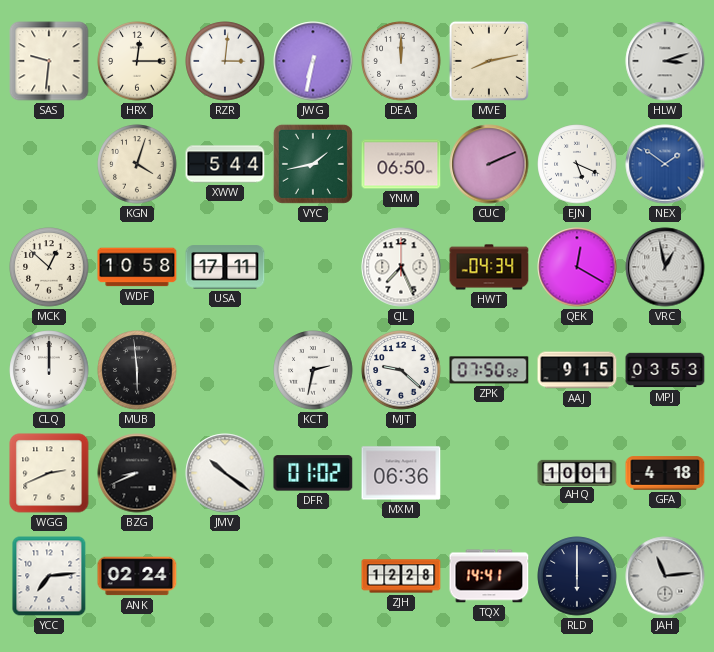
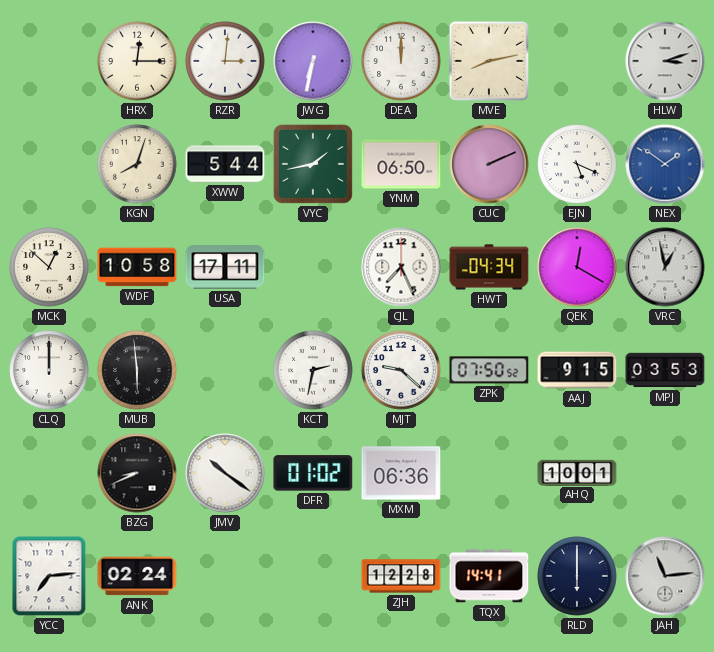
SAS: 9:31 -> none (49, 61)
KGN: 4:03 -> 8:03 (137, 164)
WGG: 2:41 -> none (49, 473)
GFA: 4:18 -> none (665, 473)
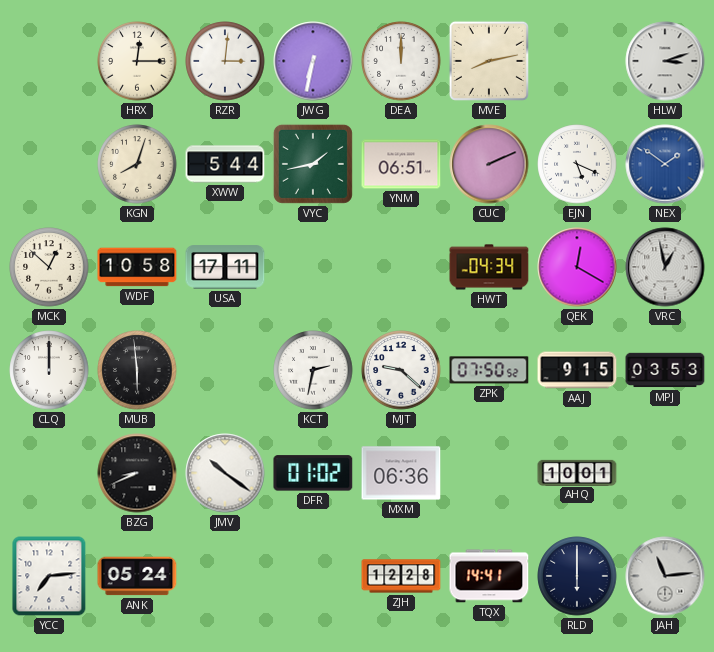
YNM: 06:50 -> 06:51 (401, 164)
CJL: 7:26 -> none (401, 267)
ANK: 02:24 -> 05:24 (137, 576)
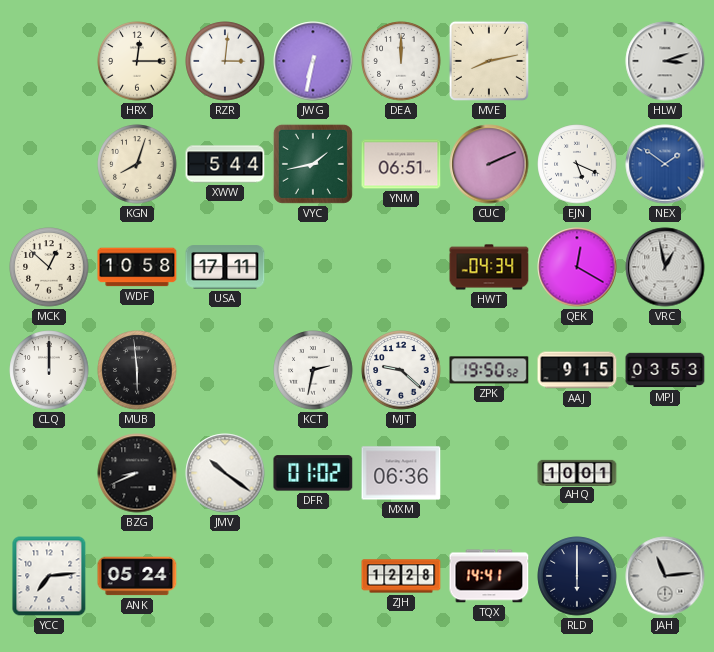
ZPK: 07:50 -> 19:50 (489, 370)
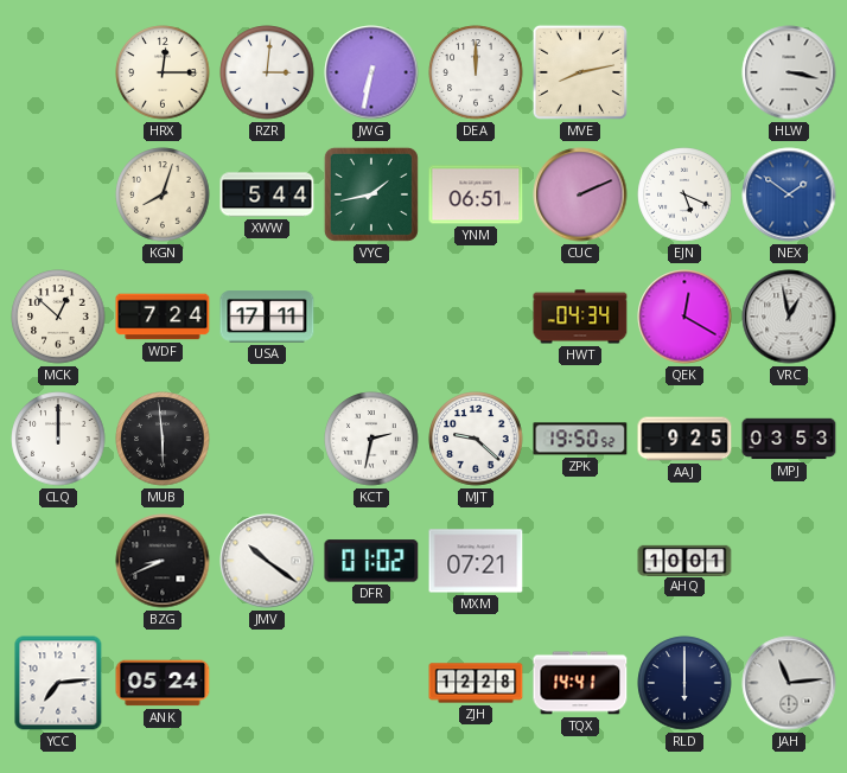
HLW: 3:12 -> 3:17 (789, 72)
WDF: 10:58 -> 7:24 (163, 317)
AAJ: 9:15 -> 9:25 (684, 439)
MXM: 06:36 -> 07:21 (476, 561)
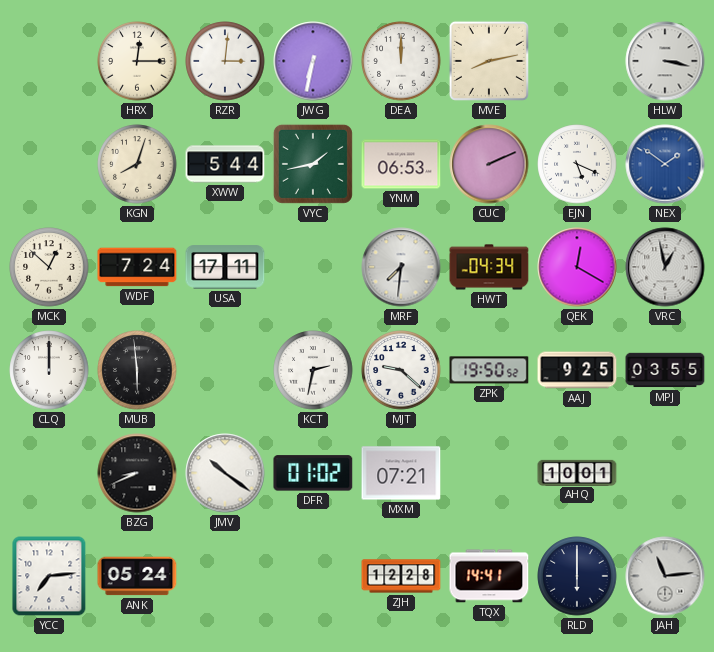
YNM: 06:51 -> 06:53 (401, 164)
MRF: none -> 7:31 (401, 267)
MPJ: 03:53 -> 03:55 (665, 370)
